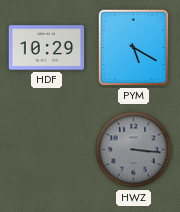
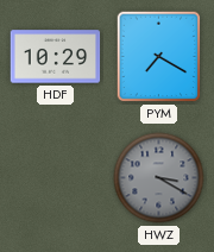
PYM: 5:20 -> 7:20 (159, 57)
HWZ: 3:16 -> 3:20 (159, 178)
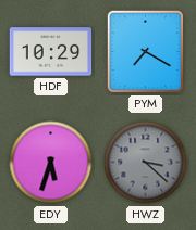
EDY: none -> 5:33 (51, 163)
HWZ: 3:20 -> 3:22 (146, 163)
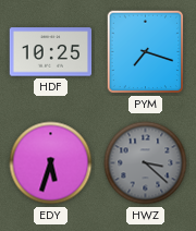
HDF: 10:29 -> 10:25 (51, 52)
PYM: 7:20 -> 7:18 (146, 52)
